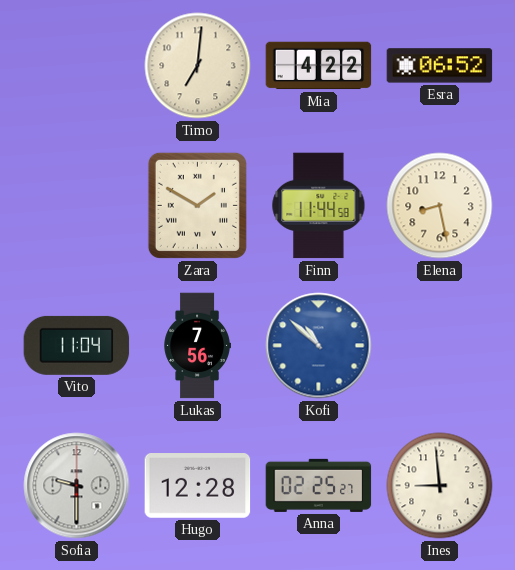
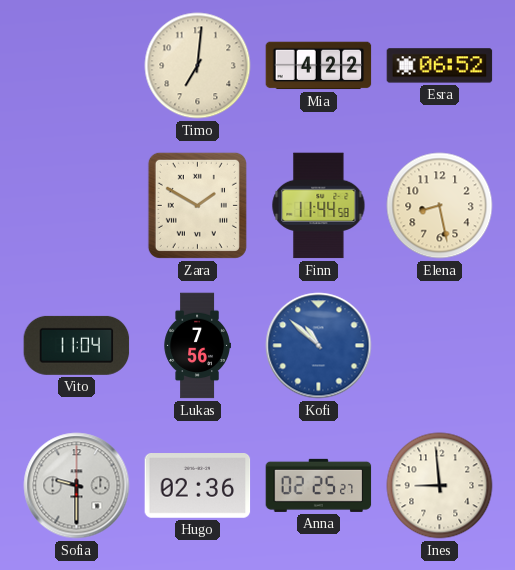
Hugo: 12:28 -> 02:36 (198, 486)
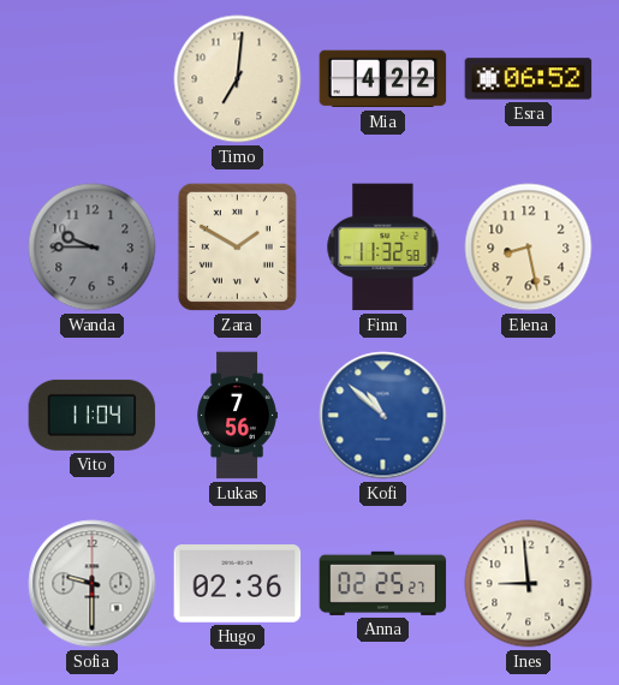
Wanda: none -> 9:45 (93, 248)
Finn: 11:44 -> 11:32 (383, 248)
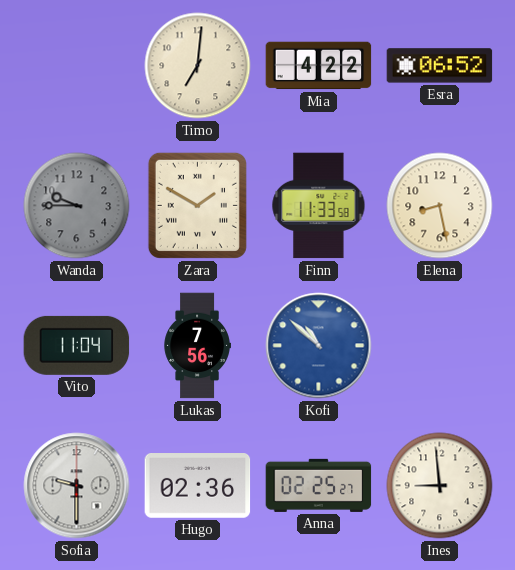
Finn: 11:32 -> 11:33 (319, 206)
